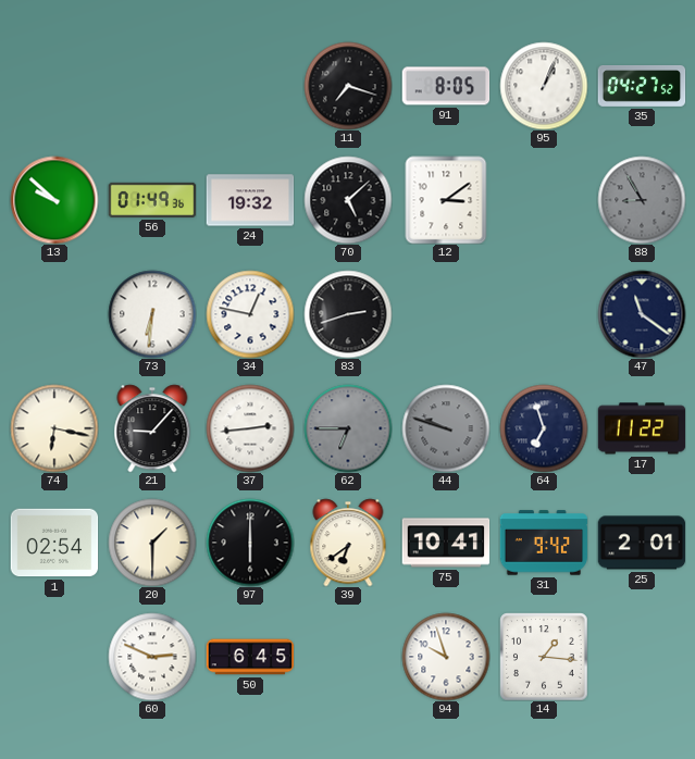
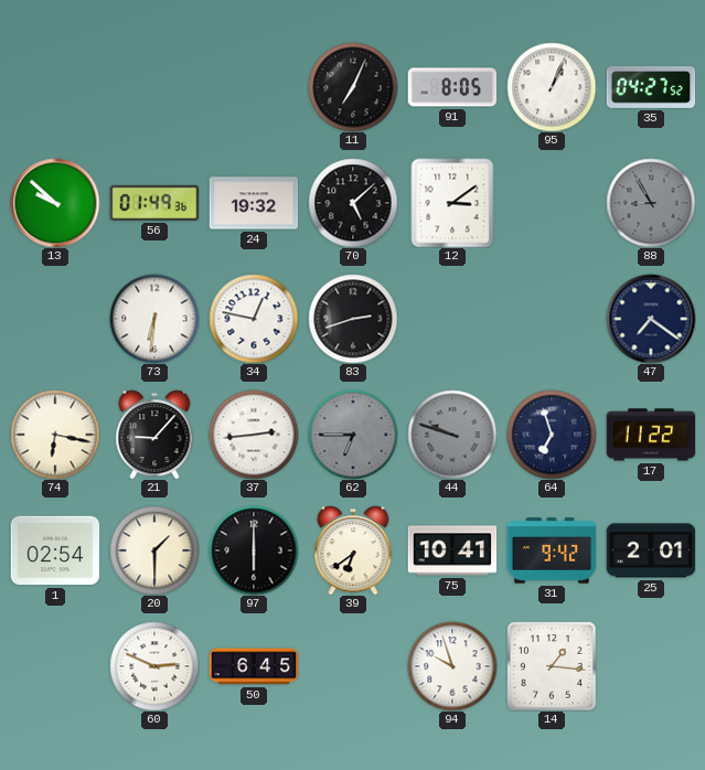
11: 7:18 -> 7:04 (353, 87)
47: 11:21 -> 7:21 (651, 319)
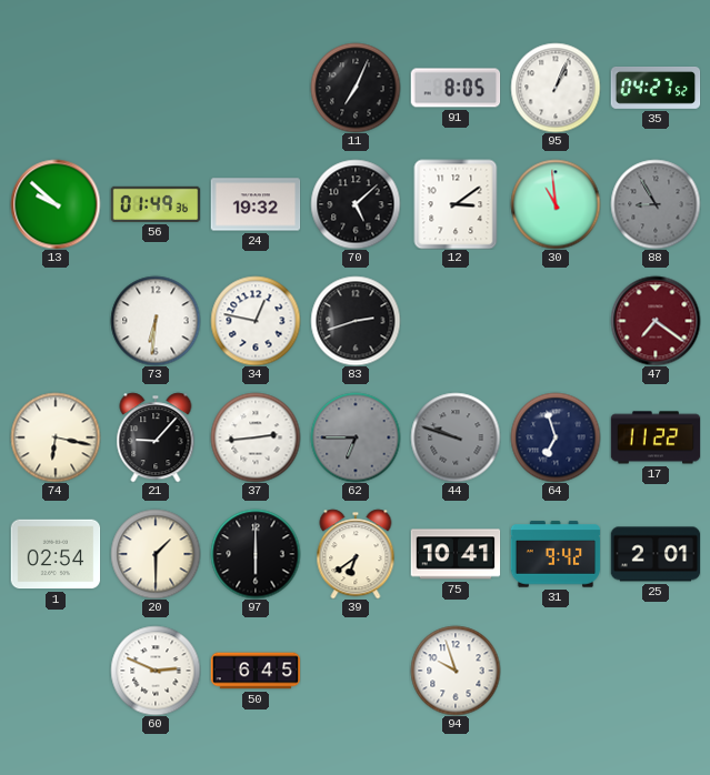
30: none -> 10:59 (556, 204)
47 dial: navy -> burgundy (656, 321)
14: 1:16 -> none (552, 666)
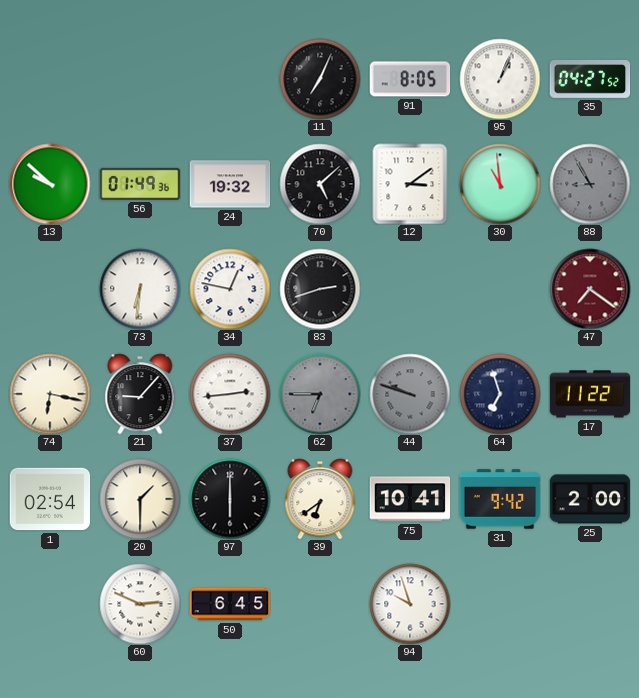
25: 2:01 -> 2:00 (590, 499)
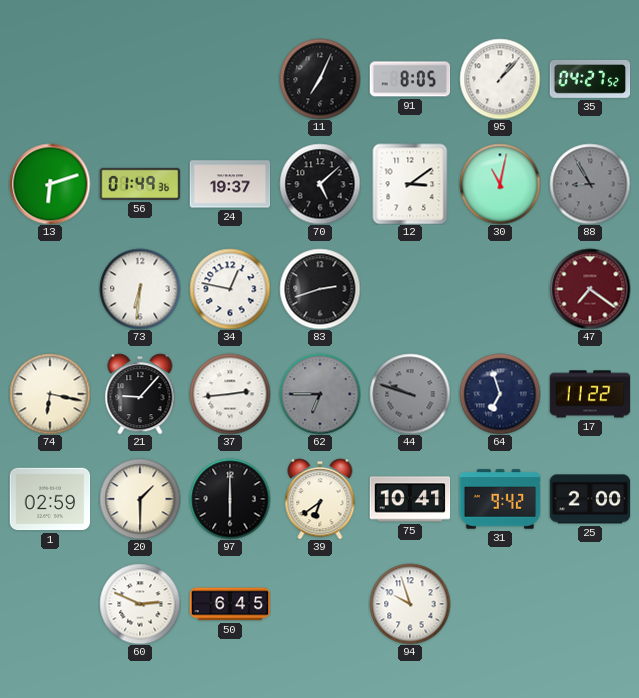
95: 1:04 -> 1:07 (500, 79)
13: 9:52 -> 6:12 (50, 184)
24: 19:32 -> 19:37 (230, 184)
30: 10:59 -> 11:02 (500, 184)
1: 02:54 -> 02:59 (50, 499)
